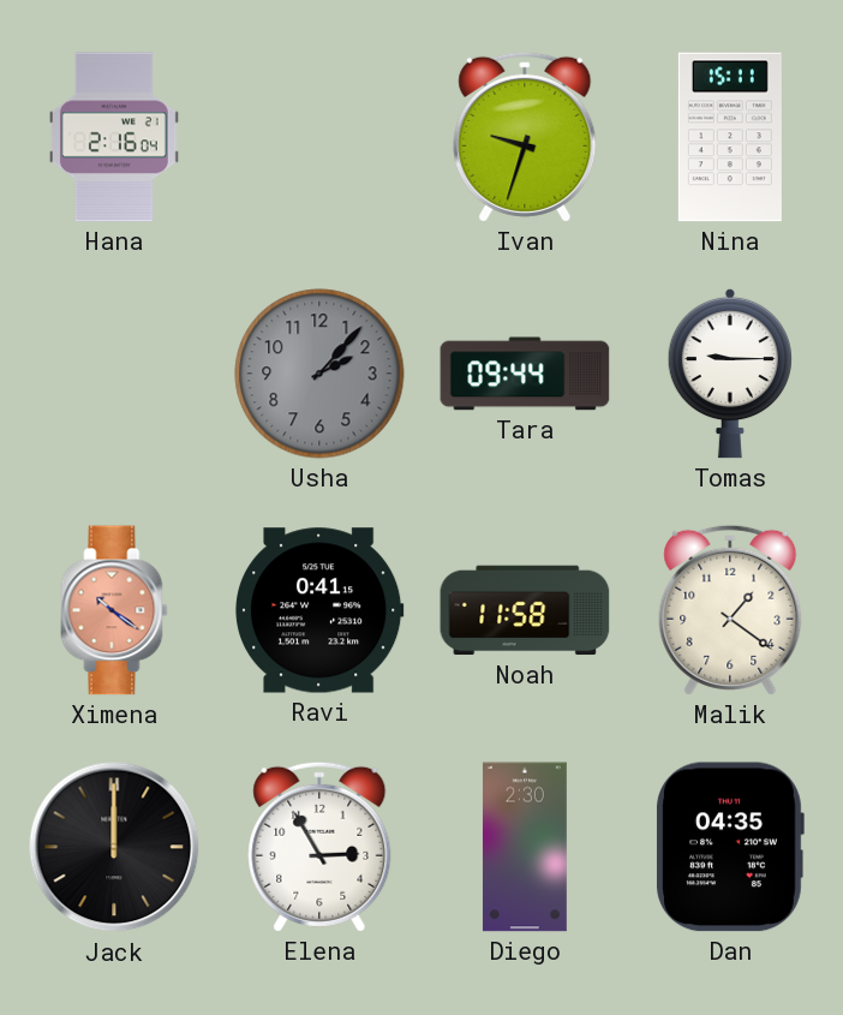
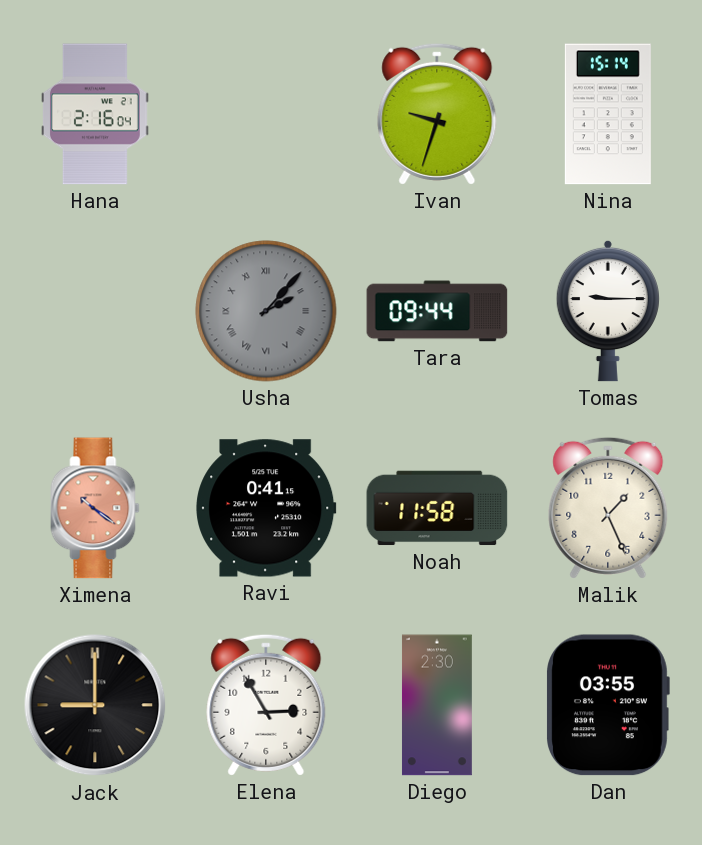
Nina: 15:11 -> 15:14 (608, 114)
Usha numerals: Arabic -> Roman (266, 311)
Malik: 1:21 -> 1:26 (608, 508)
Jack: 12:00 -> 9:00 (95, 705)
Dan: 04:35 -> 03:55 (608, 705)
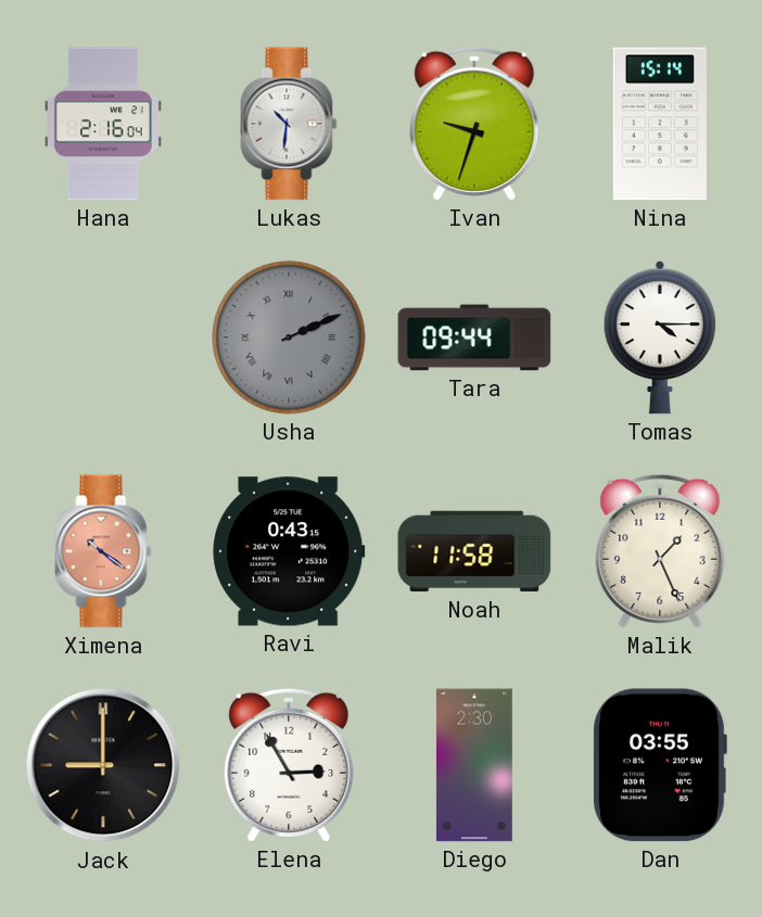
Lukas: none -> 10:31 (289, 124)
Usha: 2:07 -> 2:11 (289, 337)
Tomas: 9:15 -> 4:15 (660, 337)
Ravi: 0:41 -> 0:43 (289, 551)
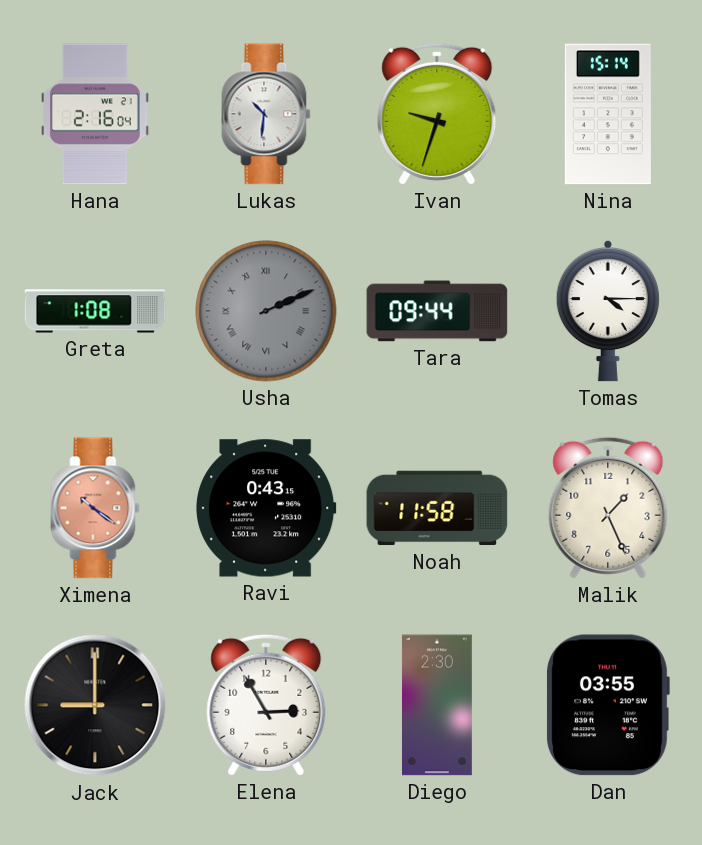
Greta: none -> 1:08 (95, 311)
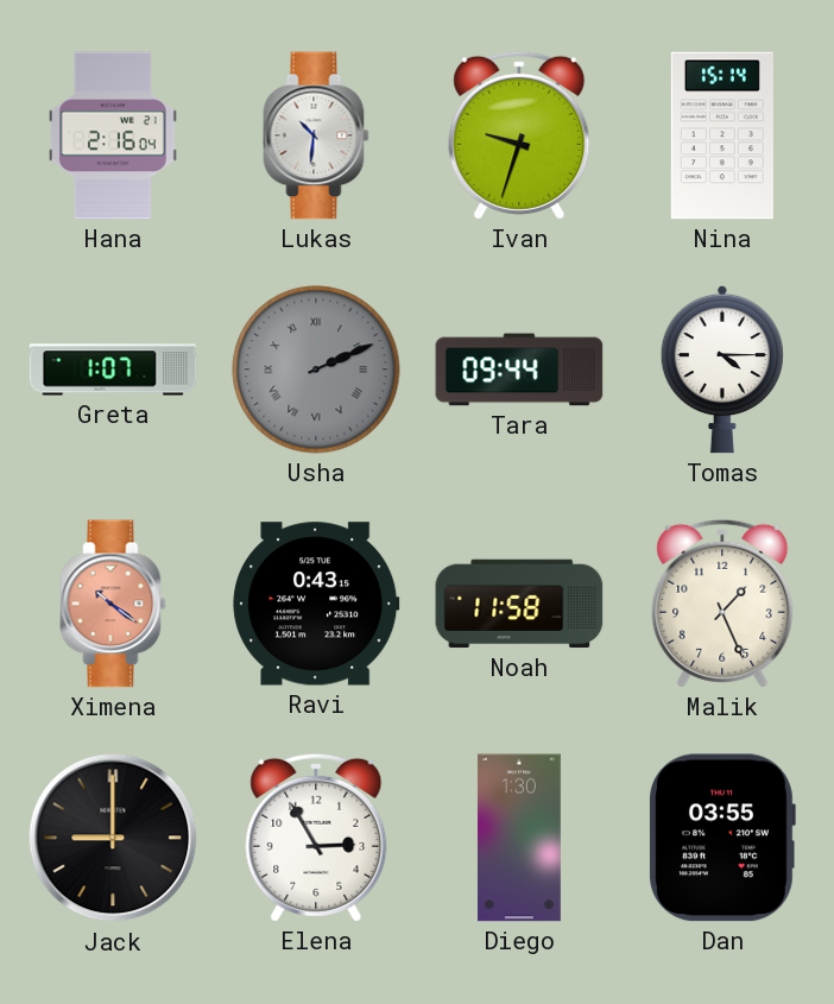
Greta: 1:08 -> 1:07 (113, 370)
Diego: 2:30 -> 1:30 (519, 838)
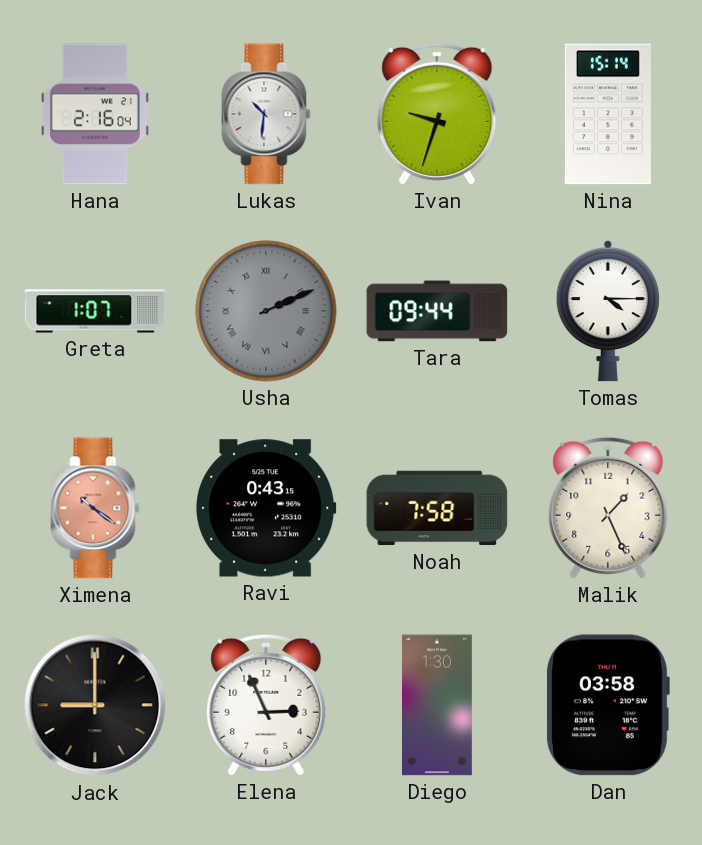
Noah: 11:58 -> 7:58 (437, 508)
Elena: 2:55 -> 2:56 (266, 705)
Dan: 03:55 -> 03:58 (608, 705)
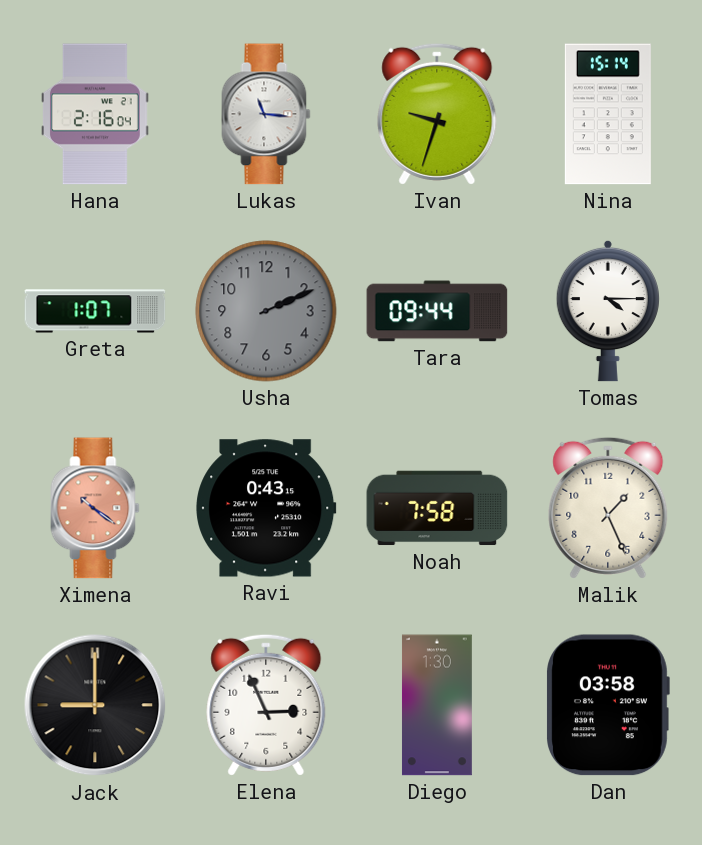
Lukas: 10:31 -> 11:16 (266, 114)
Usha numerals: Roman -> Arabic (266, 311)
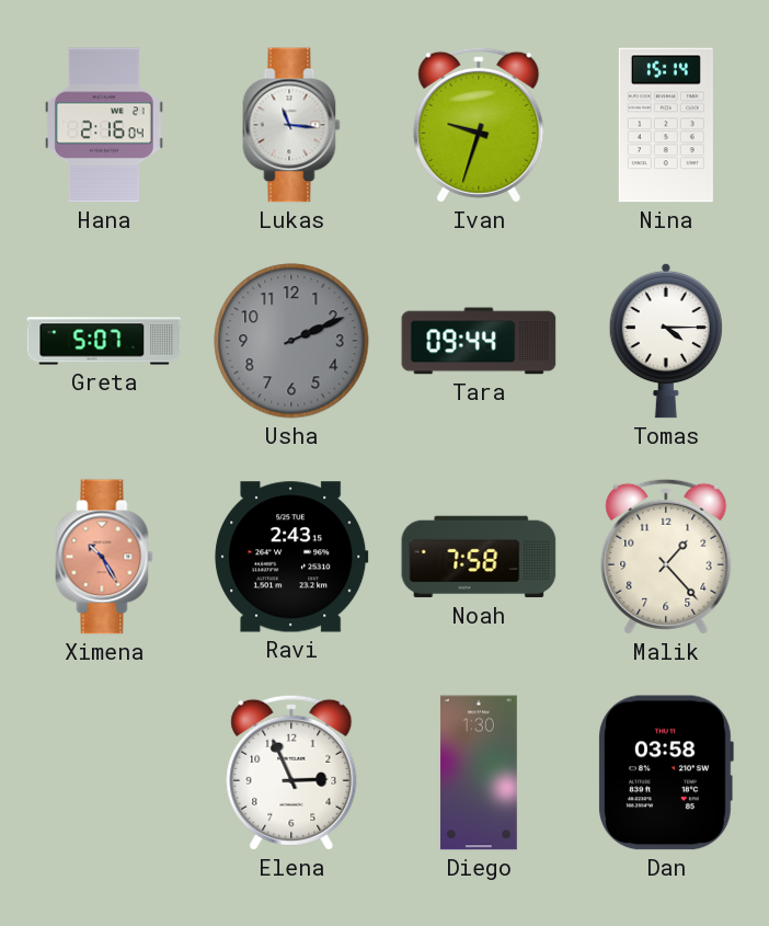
Greta: 1:07 -> 5:07 (104, 341)
Ximena: 10:21 -> 10:25 (104, 557)
Ravi: 0:43 -> 2:43 (291, 557)
Malik: 1:26 -> 1:23 (666, 557)
Jack: 9:00 -> none (95, 705)
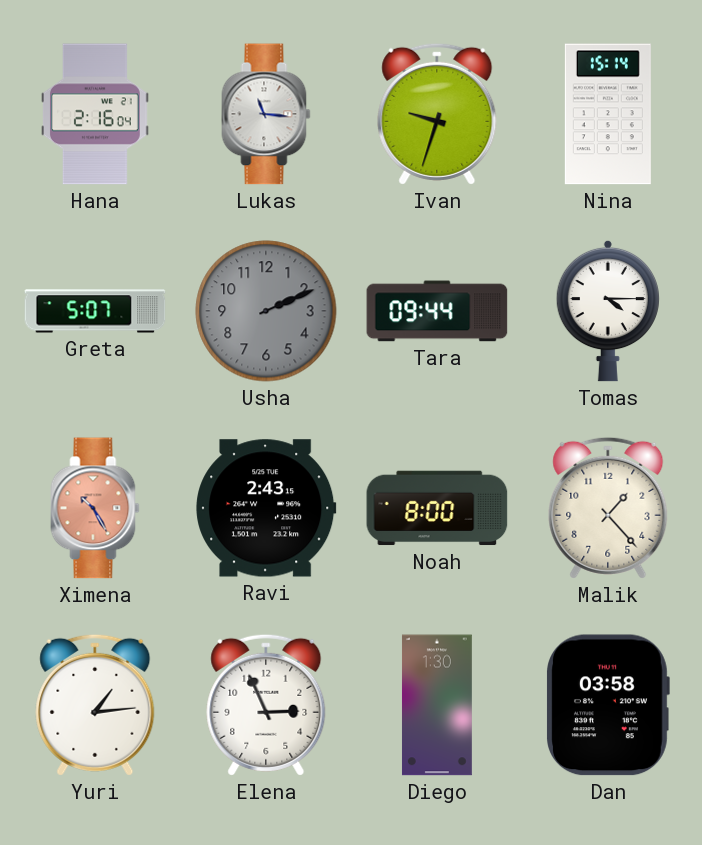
Noah: 7:58 -> 8:00 (437, 508)
Yuri: none -> 1:14 (95, 705)
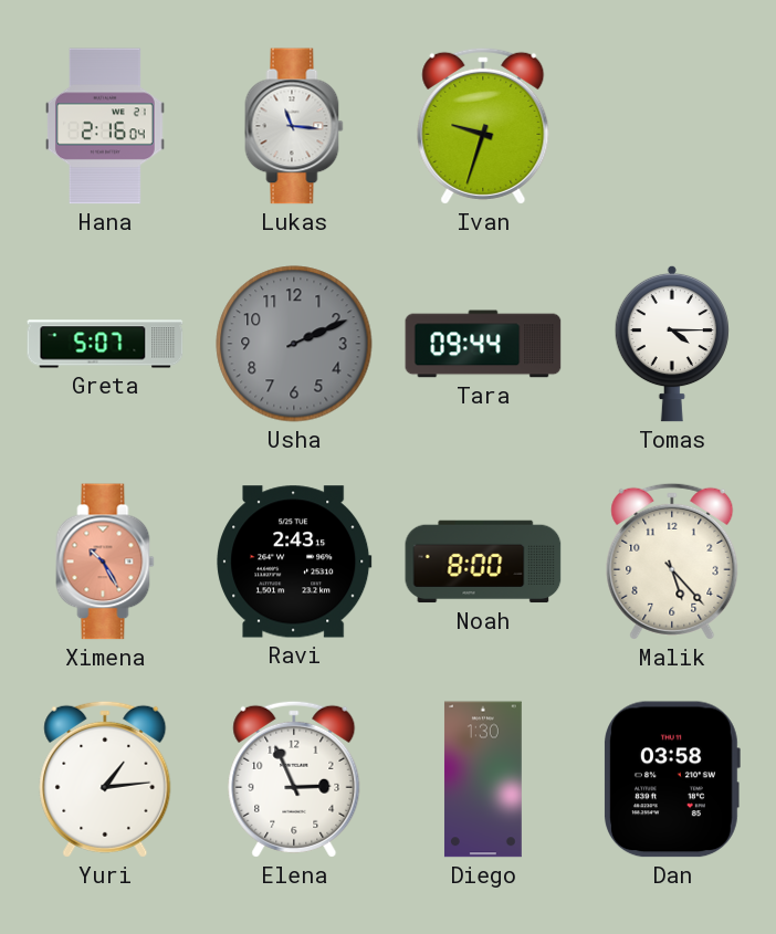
Nina: 15:14 -> none (608, 114)
Malik: 1:23 -> 5:23 (672, 562)
